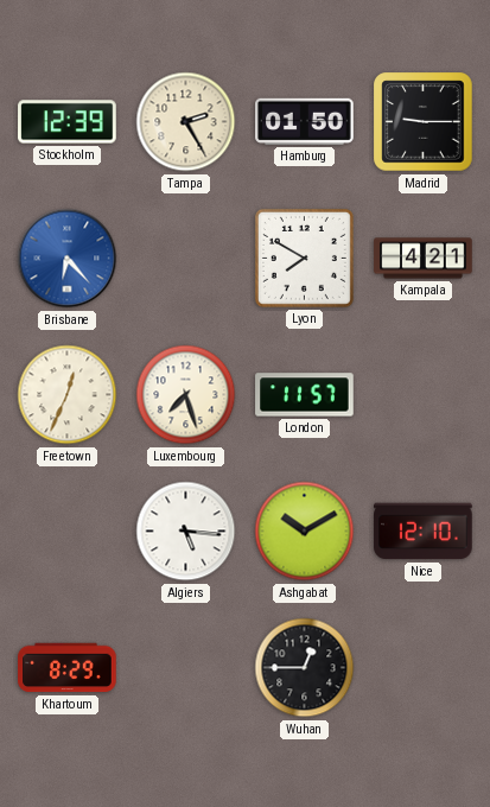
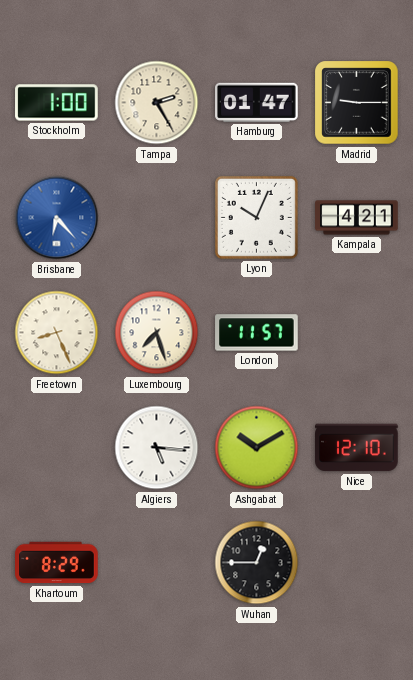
Stockholm: 12:39 -> 1:00 (57, 103)
Hamburg: 01:50 -> 01:47 (257, 102)
Lyon: 7:50 -> 10:04 (256, 217)
Freetown: 12:34 -> 8:26 (57, 333)
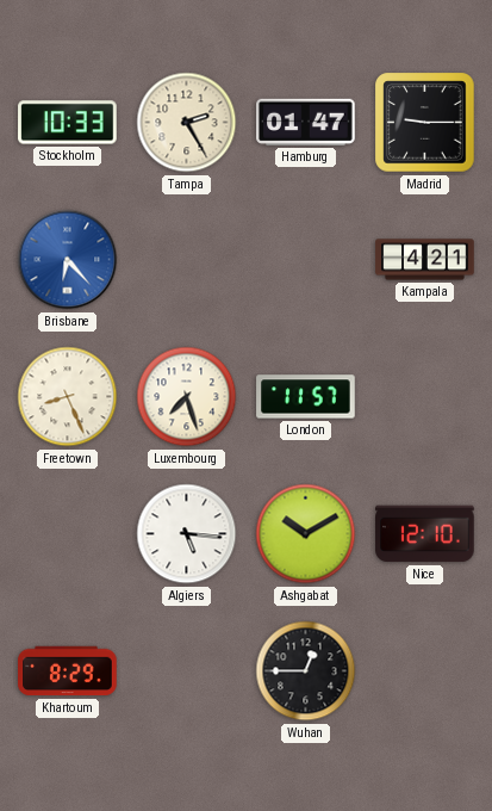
Stockholm: 1:00 -> 10:33 (68, 123)
Lyon: 10:04 -> none (256, 217)
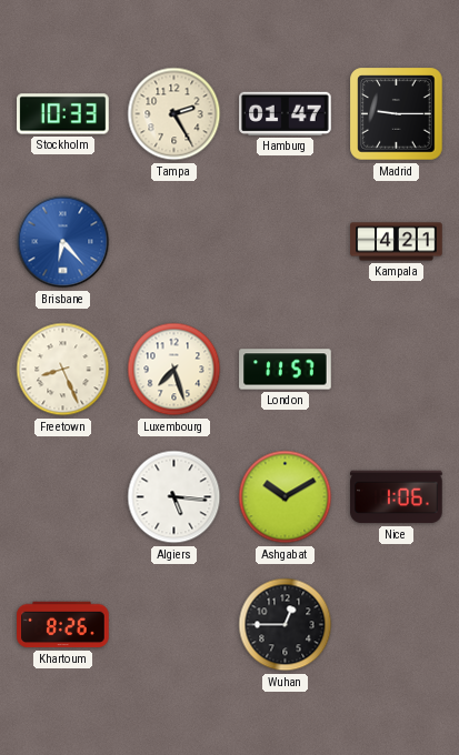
Nice: 12:10 -> 1:06 (397, 497)
Khartoum: 8:29 -> 8:26 (63, 625)
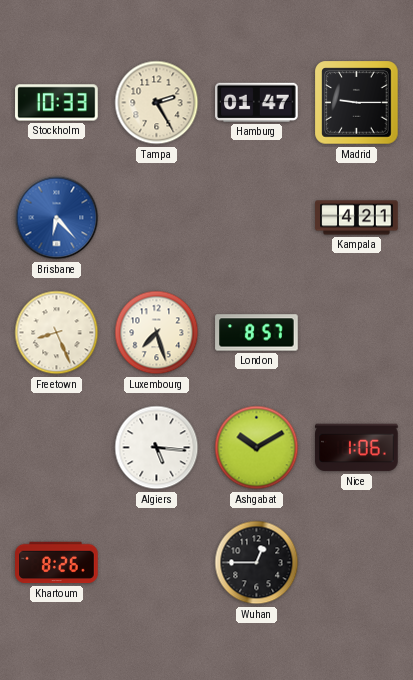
London: 11:57 -> 8:57 (257, 333)
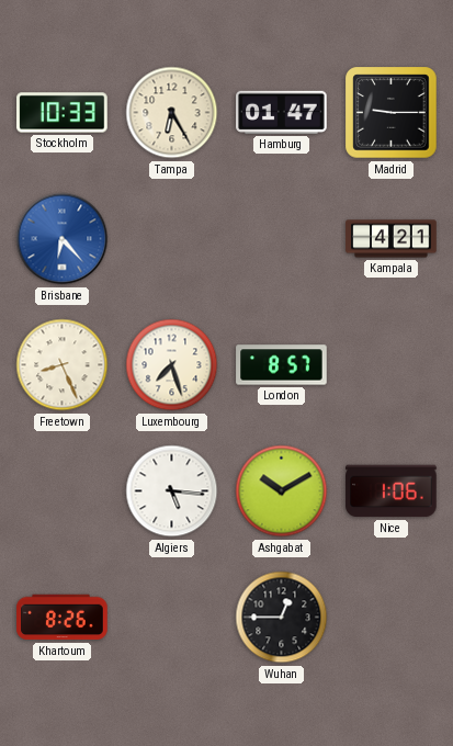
Tampa: 2:25 -> 6:25 (172, 113)
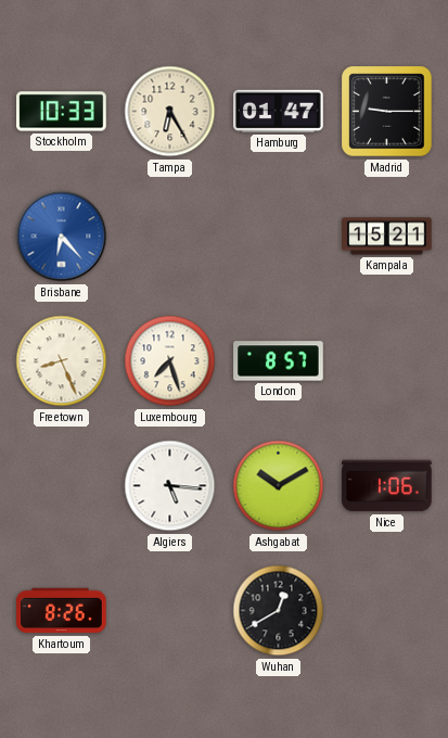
Kampala: 4:21 -> 15:21 (387, 237)
Wuhan: 12:45 -> 12:40 (279, 611)
